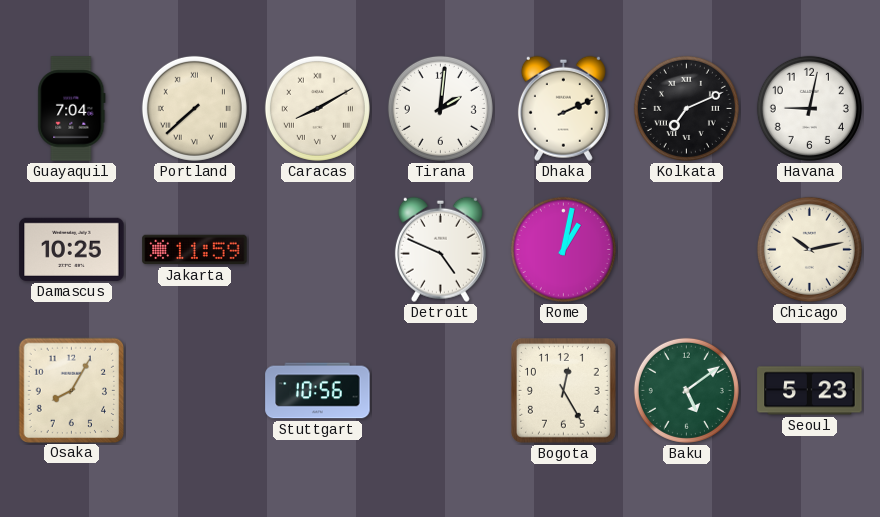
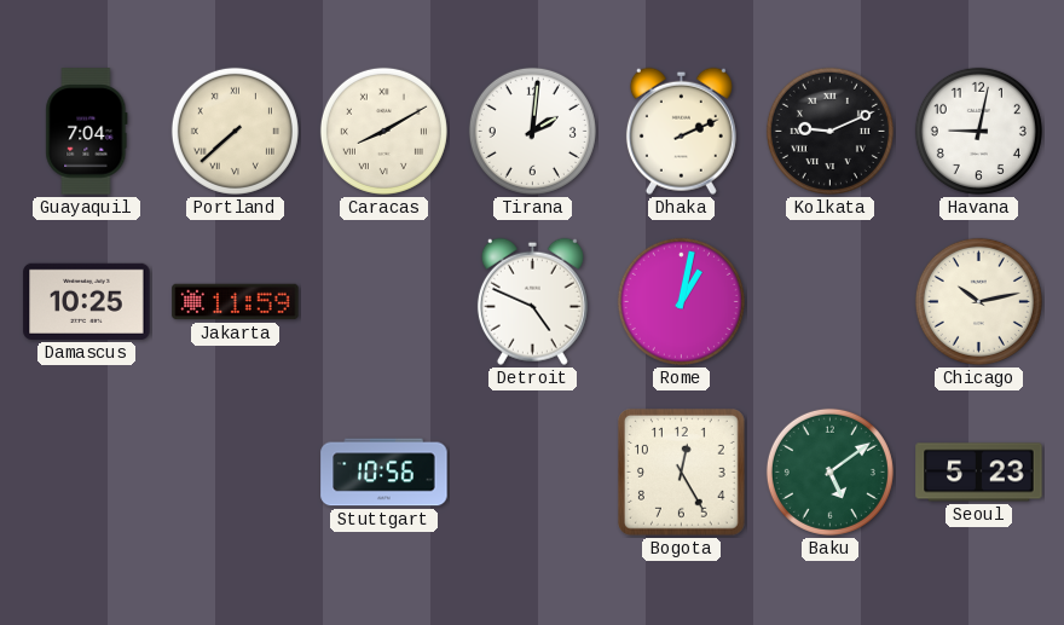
Kolkata: 7:11 -> 9:11 (829, 131)
Osaka: 8:05 -> none (71, 390)
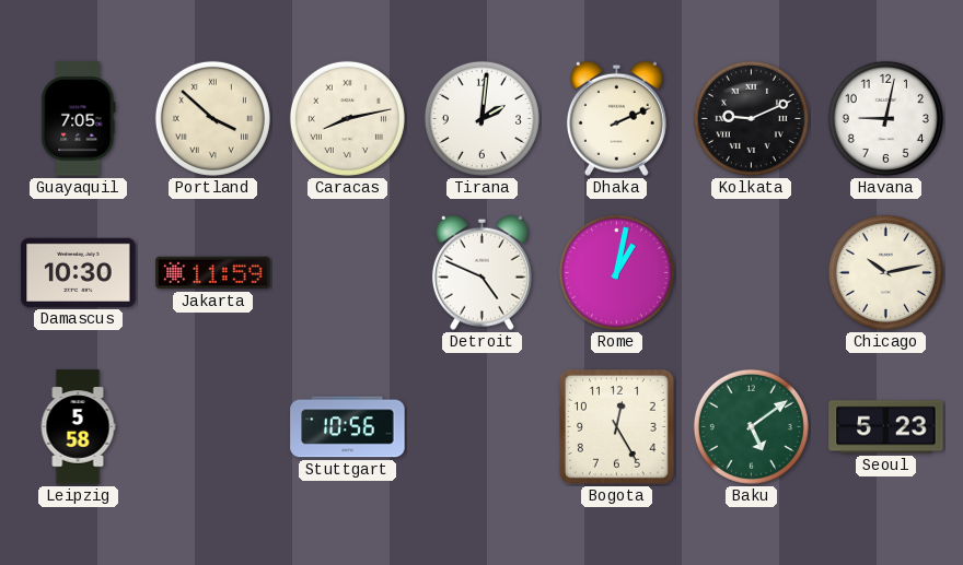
Guayaquil: 7:04 -> 7:05 (79, 119)
Portland: 7:38 -> 3:52 (212, 118)
Caracas: 8:10 -> 8:13 (347, 118)
Damascus: 10:25 -> 10:30 (79, 272)
Leipzig: none -> 5:58 (78, 427)
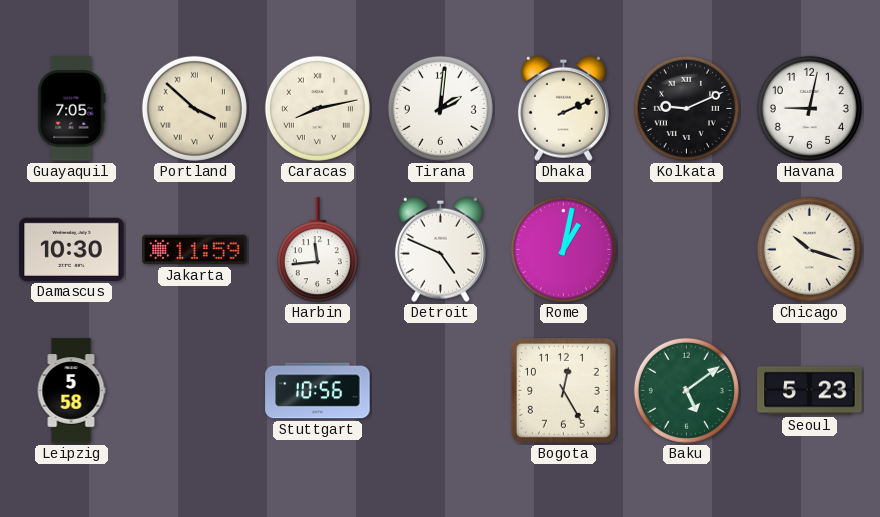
Harbin: none -> 11:44 (317, 250)
Chicago: 10:13 -> 10:18 (809, 249)
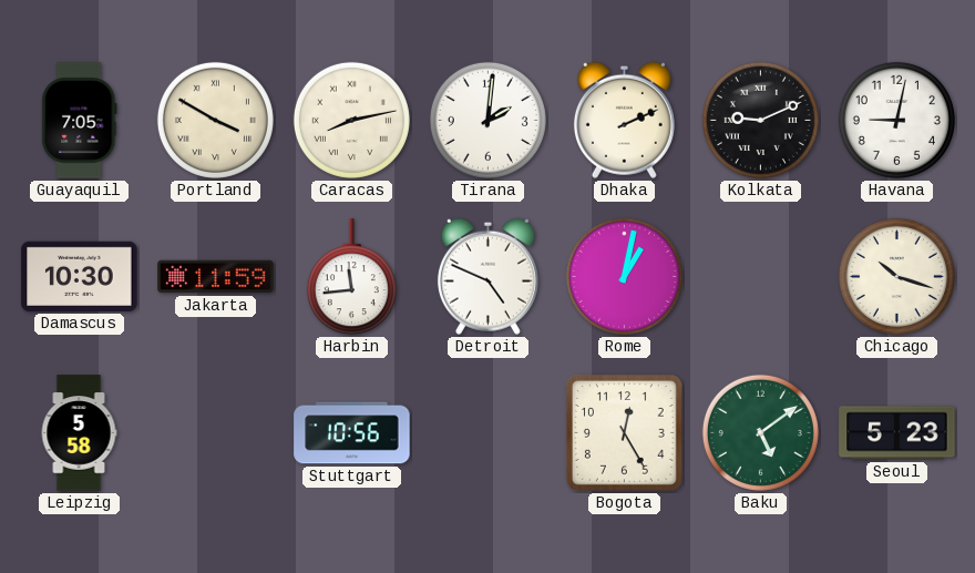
Portland: 3:52 -> 3:50 (215, 120)
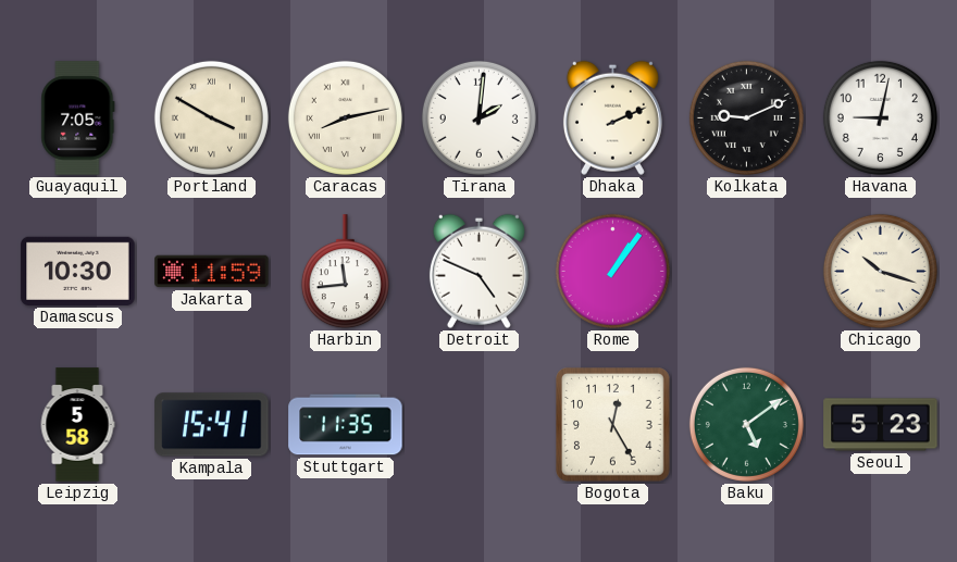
Rome: 1:02 -> 1:06 (612, 271)
Kampala: none -> 15:41 (212, 425)
Stuttgart: 10:56 -> 11:35 (346, 425)
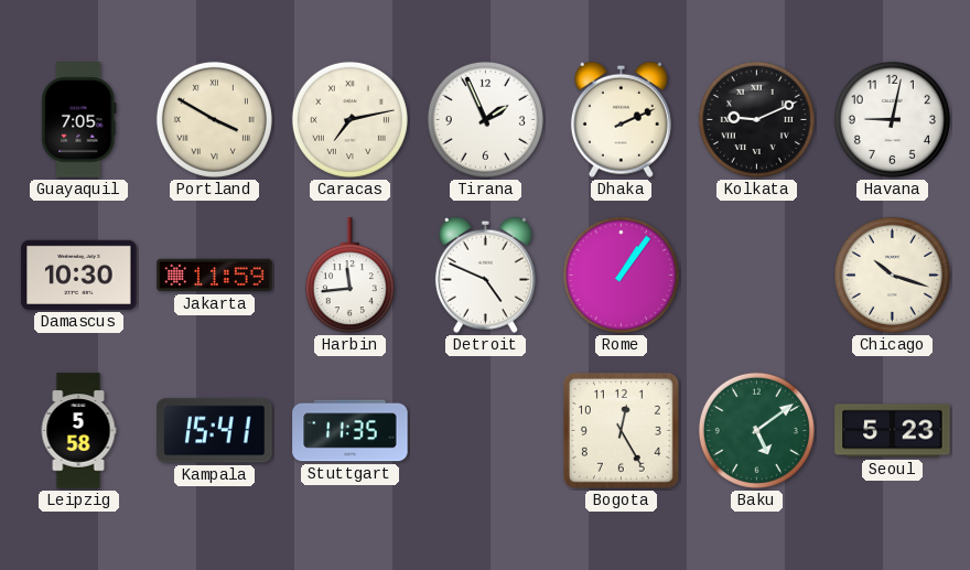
Caracas: 8:13 -> 7:13 (349, 119)
Tirana: 2:01 -> 1:56 (485, 119)
